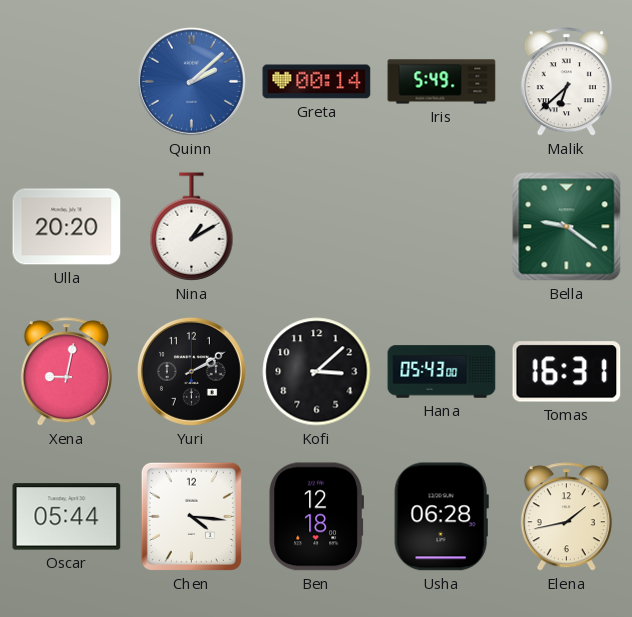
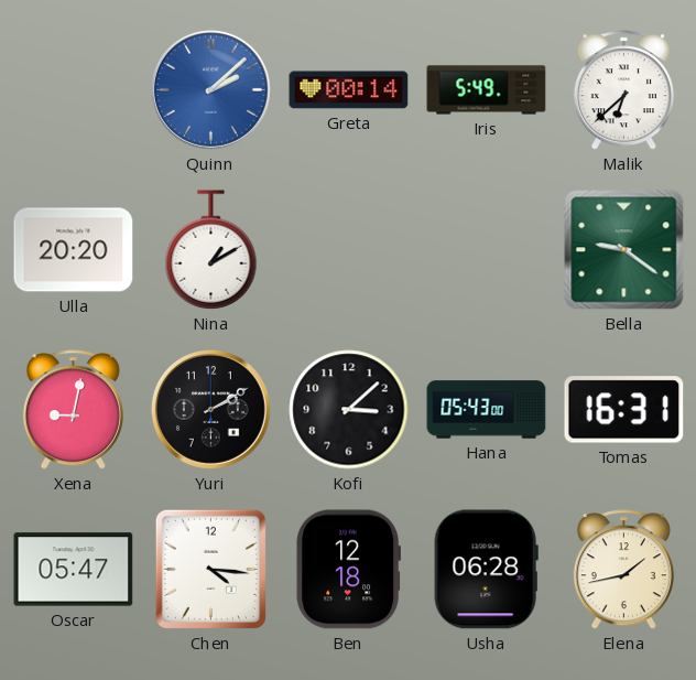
Oscar: 05:44 -> 05:47 (74, 570)
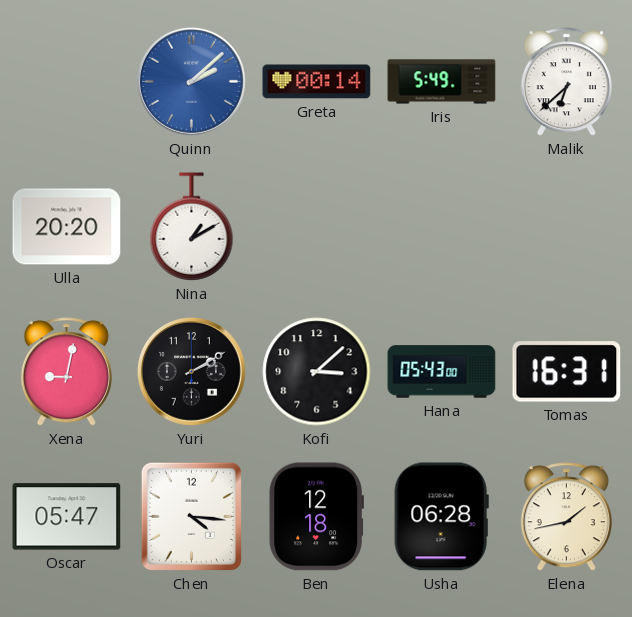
Bella: 9:21 -> none (624, 250)
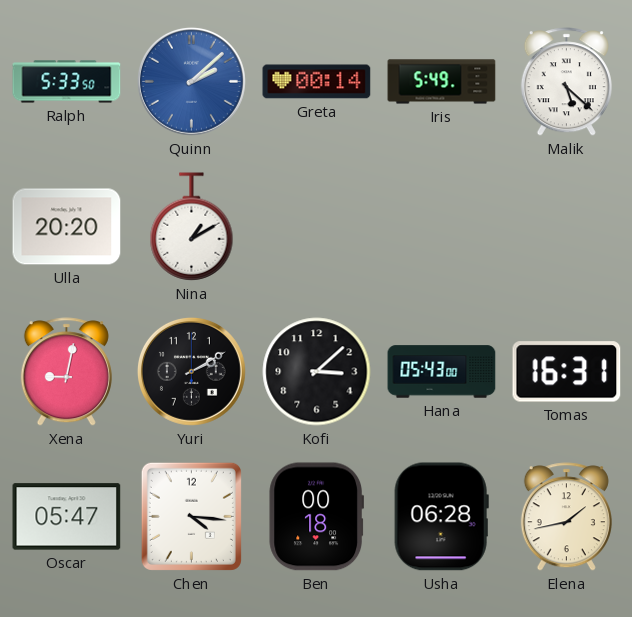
Ralph: none -> 5:33 (67, 82)
Malik: 6:38 -> 5:22 (566, 82)
Ben: 12:18 -> 00:18 (316, 517)
